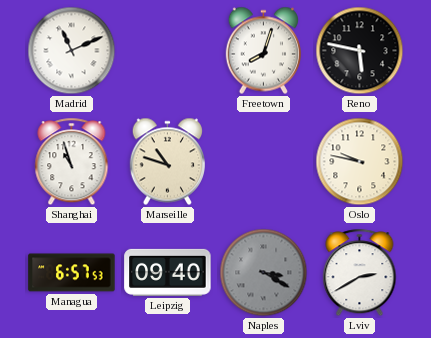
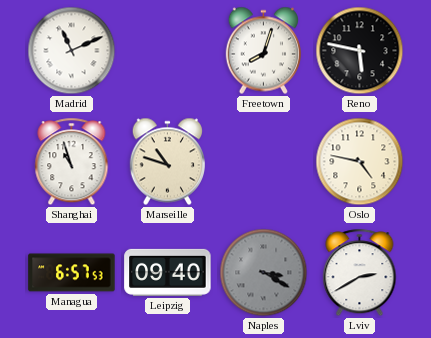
Oslo: 9:47 -> 4:47 (360, 162)
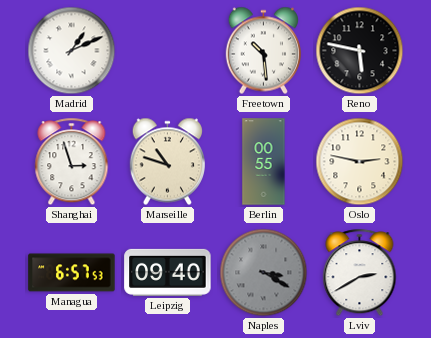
Madrid: 11:11 -> 1:11 (72, 51)
Freetown: 8:03 -> 10:29 (263, 51)
Shanghai: 10:57 -> 2:57 (72, 162)
Berlin: none -> 00:55 (264, 162)
Oslo: 4:47 -> 2:47 (360, 162)
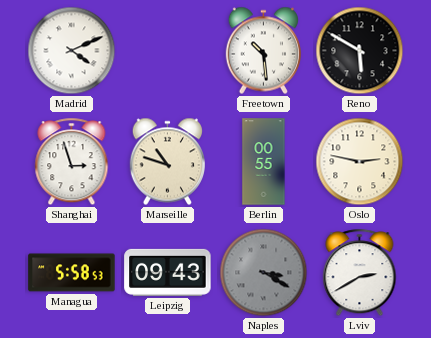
Madrid: 1:11 -> 4:11 (72, 51)
Reno: 5:47 -> 5:50 (360, 51)
Managua: 6:57 -> 5:58 (72, 273)
Leipzig: 09:40 -> 09:43 (168, 272)
